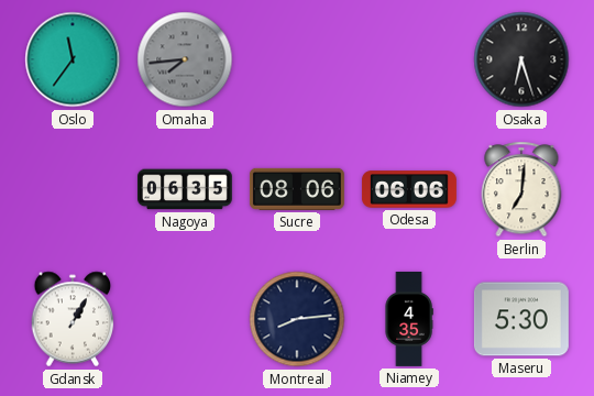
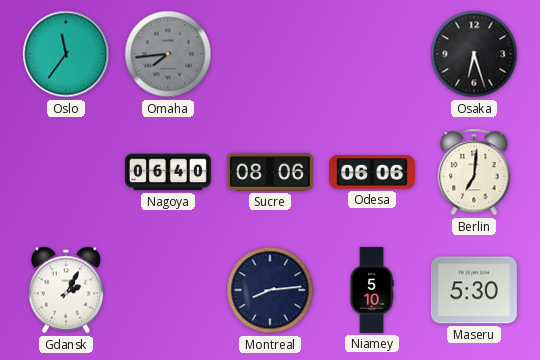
Nagoya: 06:35 -> 06:40 (168, 172)
Gdansk: 1:05 -> 2:05 (66, 290)
Niamey: 4:35 -> 5:10 (372, 290)
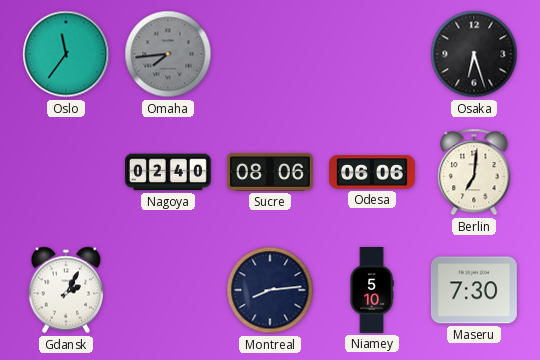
Nagoya: 06:40 -> 02:40 (168, 172)
Maseru: 5:30 -> 7:30 (474, 290)
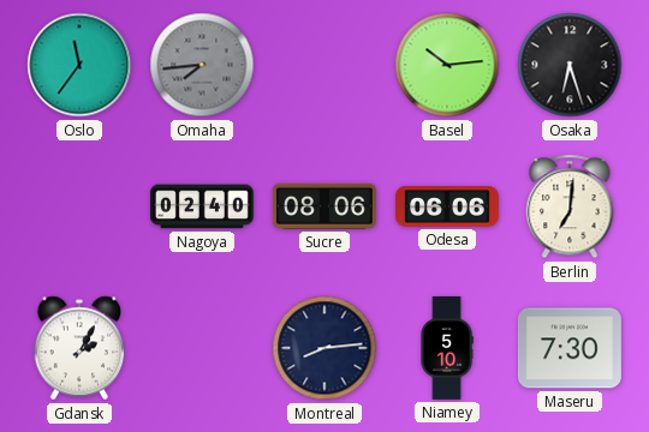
Basel: none -> 10:14 (447, 65)
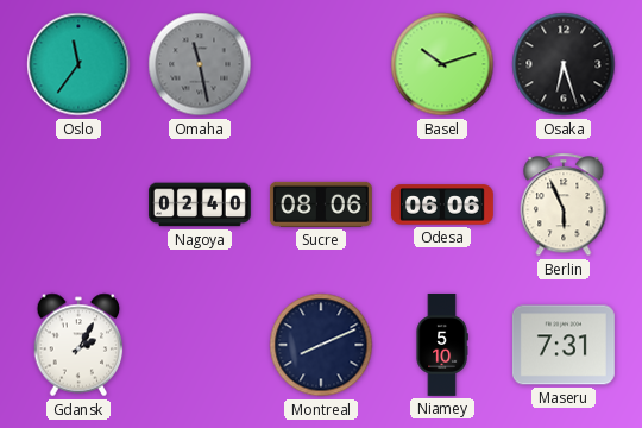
Omaha: 7:44 -> 11:28 (200, 64)
Basel: 10:14 -> 10:12 (442, 64)
Berlin: 7:01 -> 5:56 (564, 204)
Montreal: 8:14 -> 8:11 (321, 345)
Maseru: 7:30 -> 7:31 (564, 345)
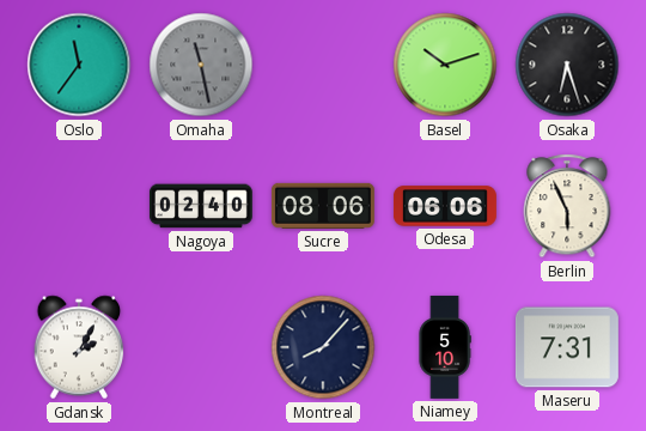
Montreal: 8:11 -> 8:07 (323, 347)
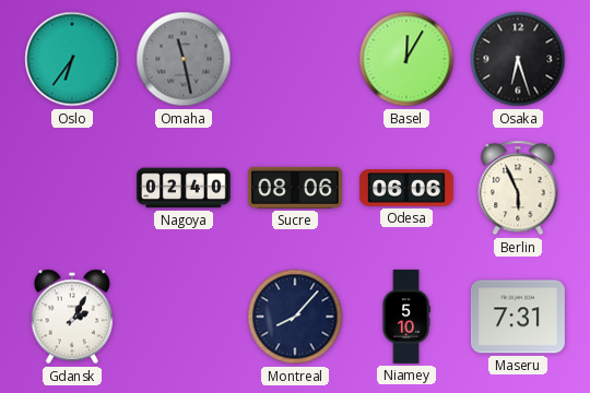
Oslo: 11:36 -> 6:36 (72, 59)
Basel: 10:12 -> 12:05 (406, 59)
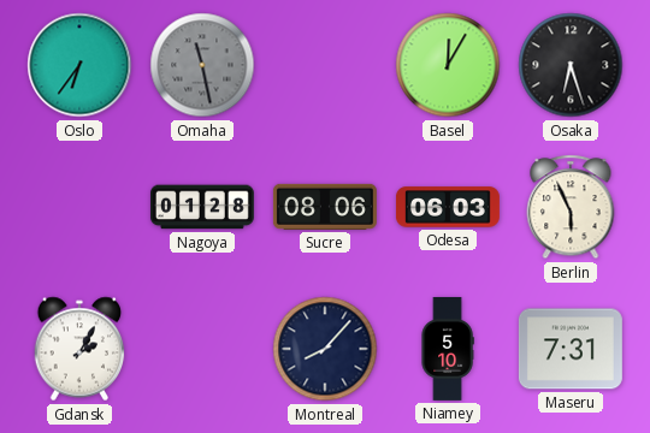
Nagoya: 02:40 -> 01:28 (202, 207)
Odesa: 06:06 -> 06:03 (448, 207)
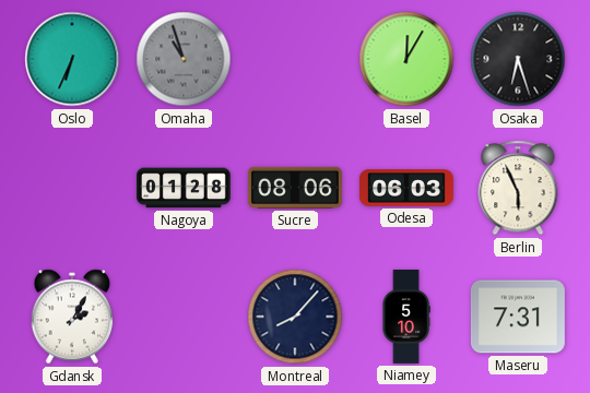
Oslo: 6:36 -> 6:34 (72, 59)
Omaha: 11:28 -> 10:57 (184, 59)
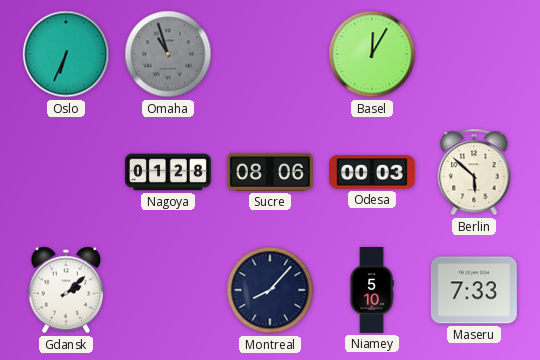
Osaka: 6:27 -> none (518, 59)
Odesa: 06:03 -> 00:03 (372, 172)
Berlin: 5:56 -> 5:52 (474, 172)
Gdansk: 2:05 -> 2:08 (66, 290)
Maseru: 7:31 -> 7:33 (474, 290)
